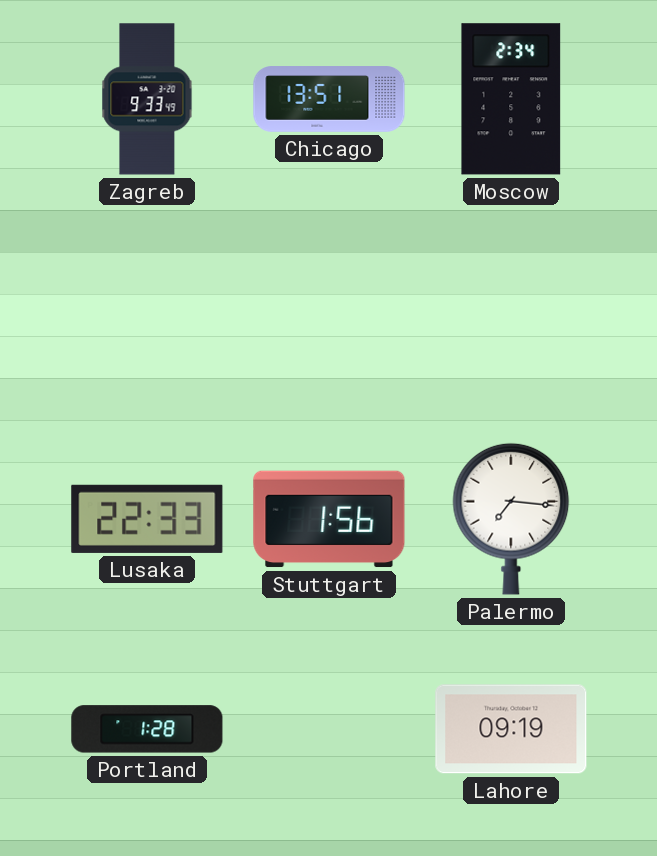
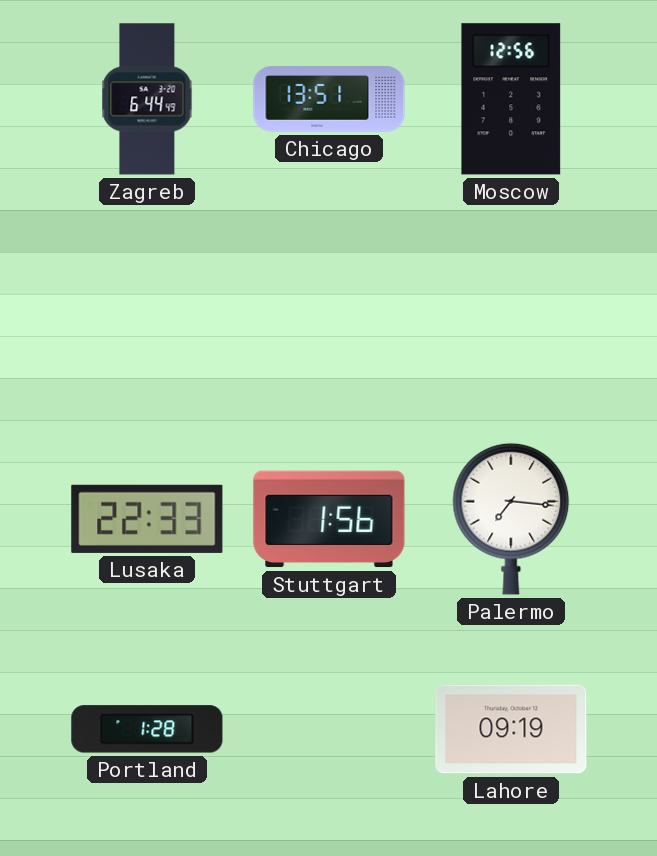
Zagreb: 9:33 -> 6:44 (147, 99)
Moscow: 2:34 -> 12:56 (511, 99)
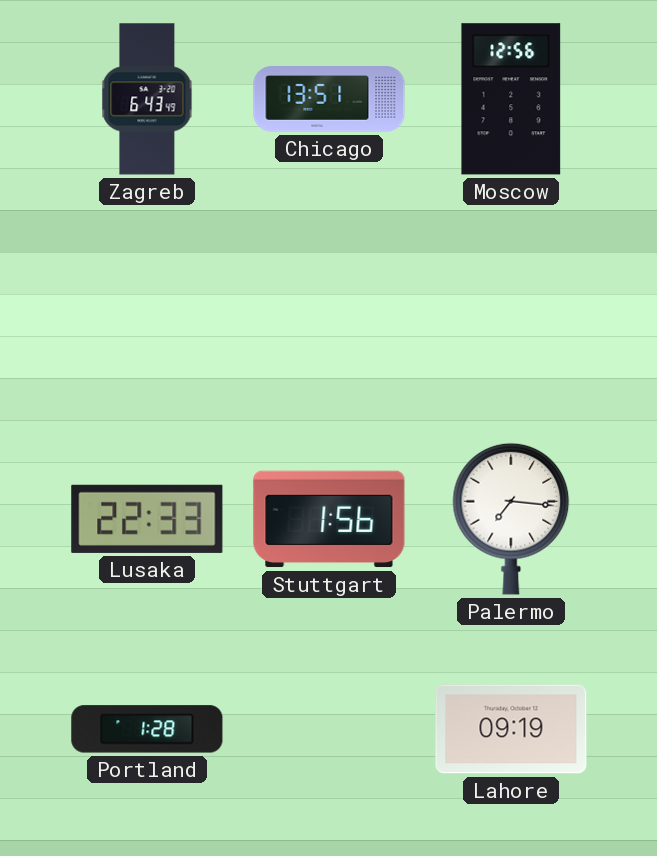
Zagreb: 6:44 -> 6:43 (147, 99)
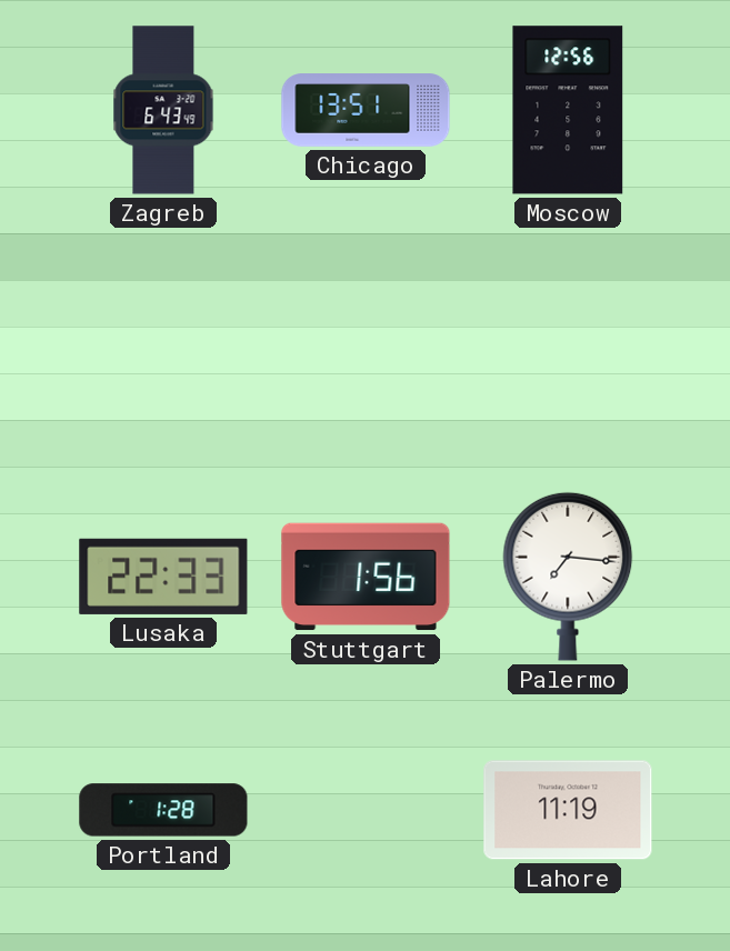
Lahore: 09:19 -> 11:19 (568, 810)
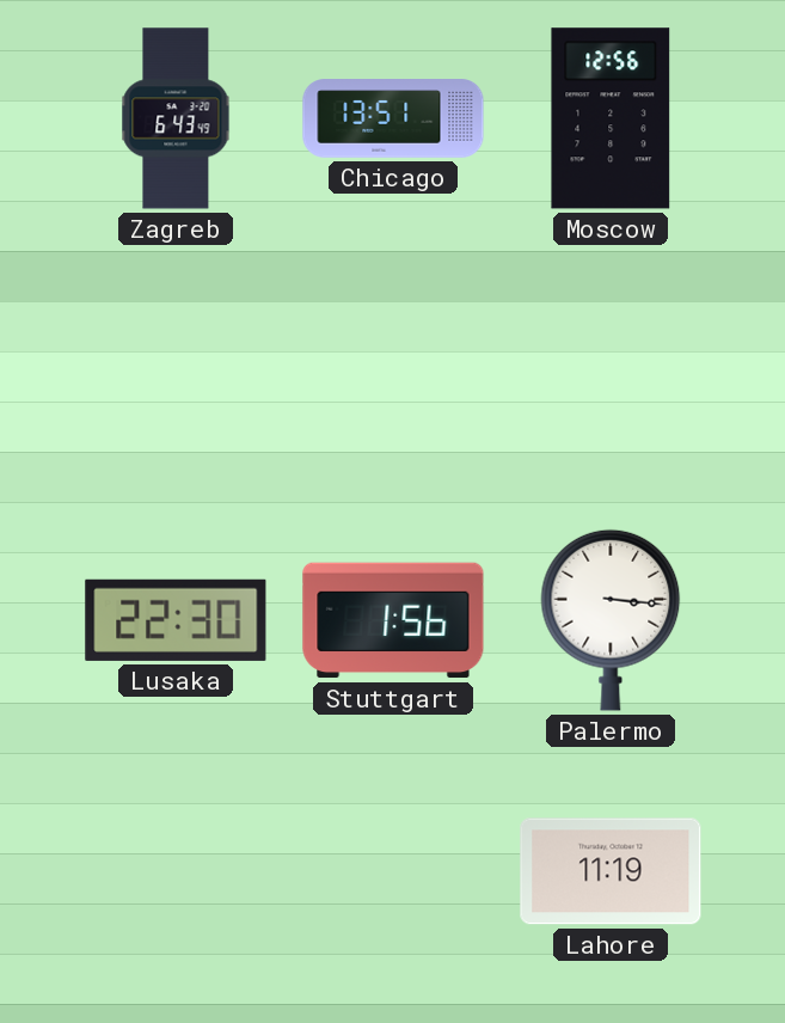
Lusaka: 22:33 -> 22:30 (176, 620)
Palermo: 7:16 -> 3:16 (611, 620)
Portland: 1:28 -> none (163, 810)
